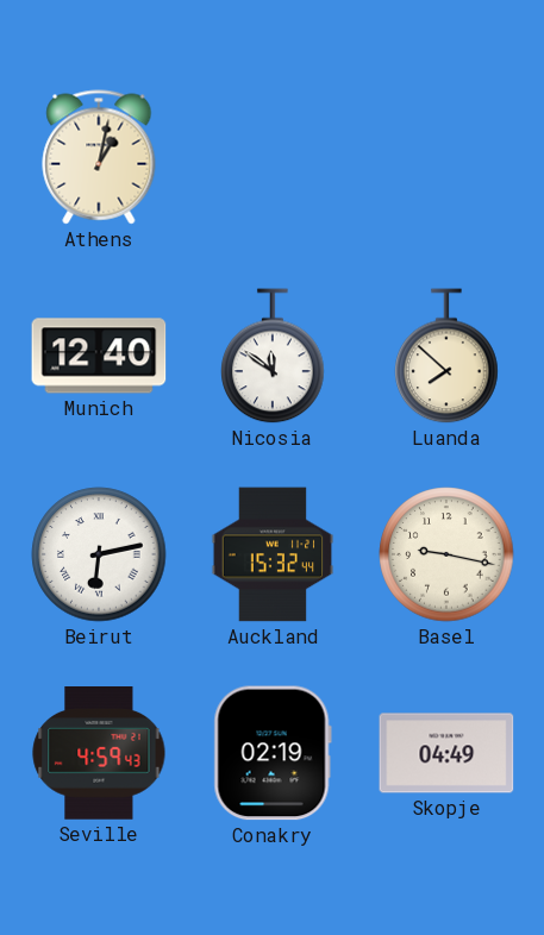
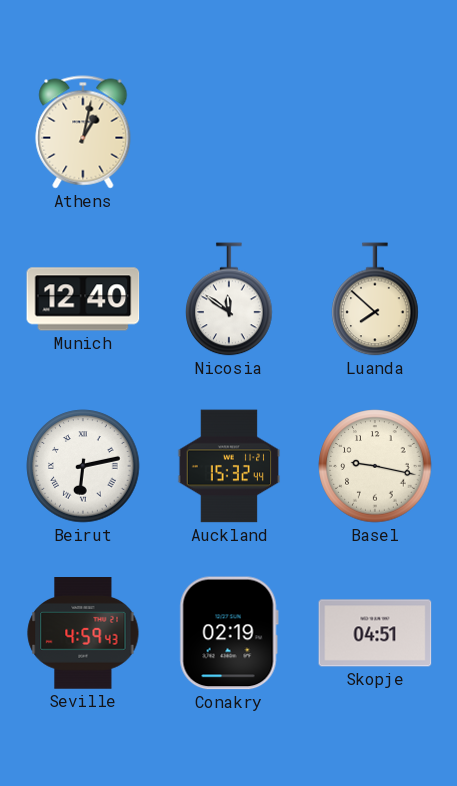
Skopje: 04:49 -> 04:51 (375, 633)
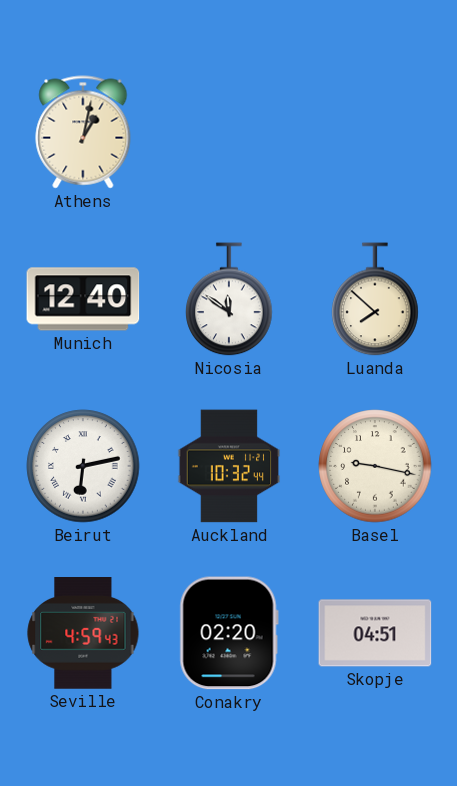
Auckland: 15:32 -> 10:32 (229, 466)
Conakry: 02:19 -> 02:20 (229, 633)
